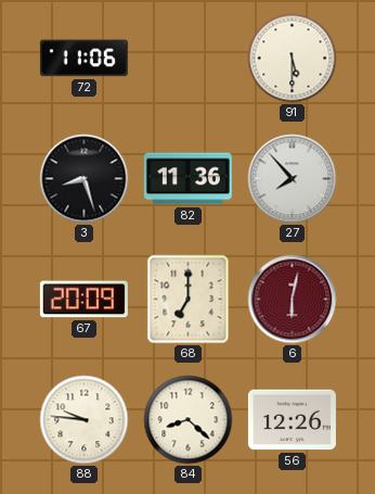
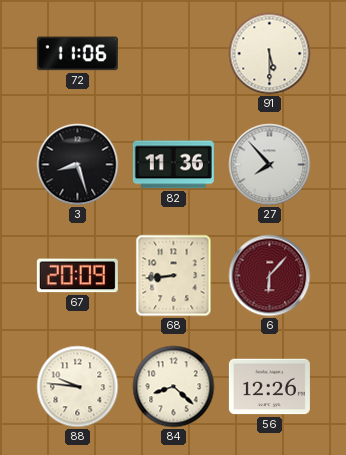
68: 7:00 -> 8:44 (174, 276)
6: 6:02 -> 6:07 (270, 276)
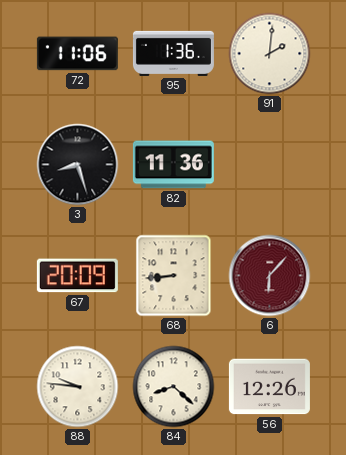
95: none -> 1:36 (173, 53)
91: 5:30 -> 2:01 (270, 54)
27: 7:53 -> none (270, 165)
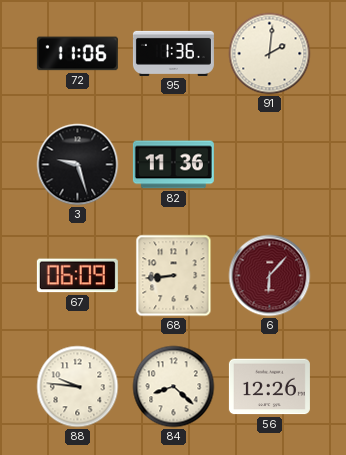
3: 8:27 -> 9:27 (78, 165)
67: 20:09 -> 06:09 (77, 276)
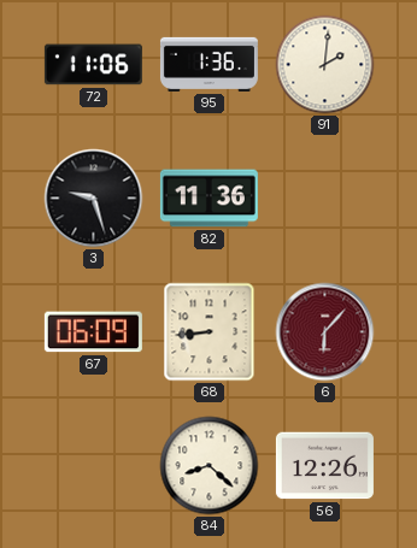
88: 9:46 -> none (78, 387)
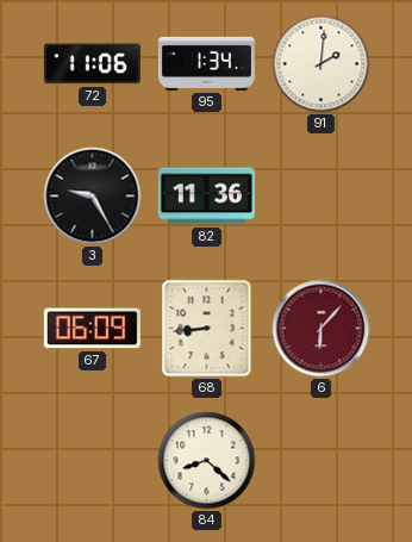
95: 1:36 -> 1:34 (206, 63)
3: 9:27 -> 9:25 (93, 197)
56: 12:26 -> none (324, 466)
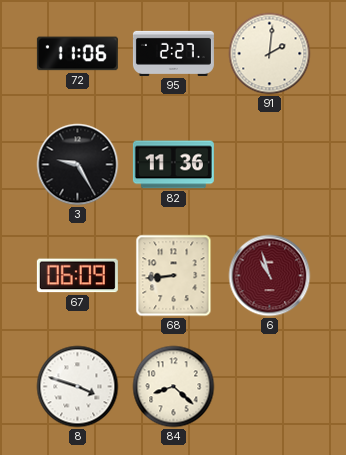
95: 1:34 -> 2:27 (173, 53)
6: 6:07 -> 10:57 (270, 276)
8: none -> 3:48 (78, 387)
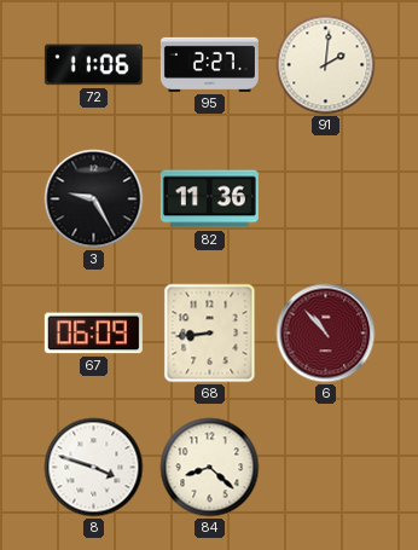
6: 10:57 -> 10:53 (326, 334)
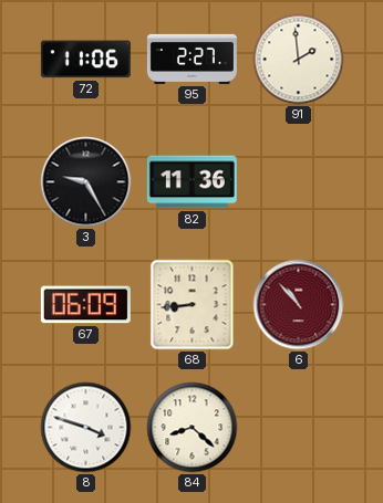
91: 2:01 -> 1:59 (299, 60)
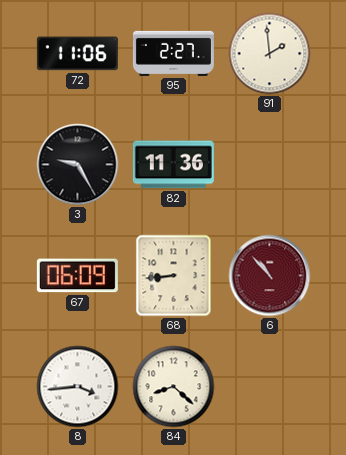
8: 3:48 -> 3:44 (78, 387)
